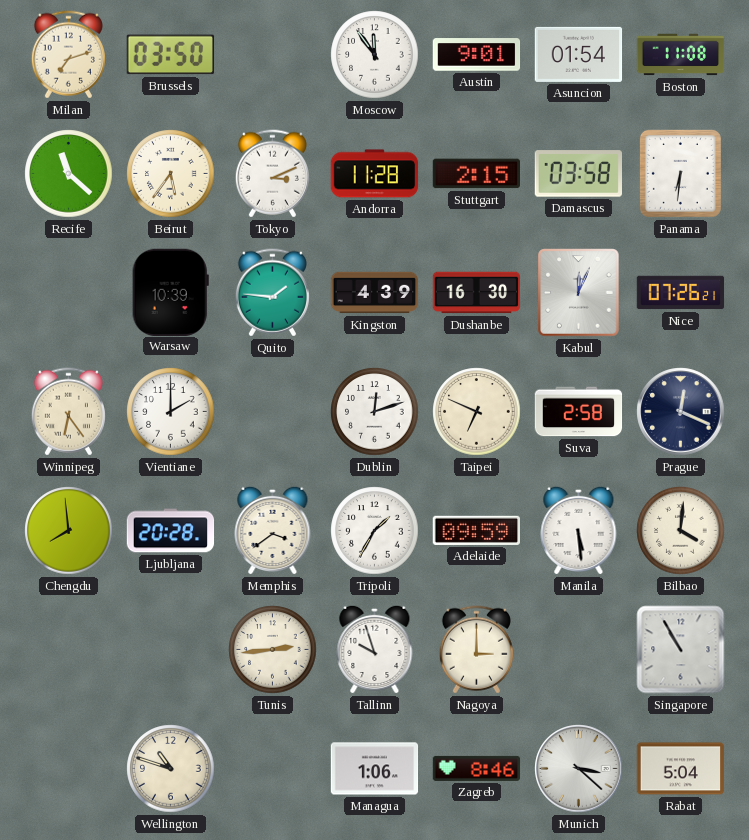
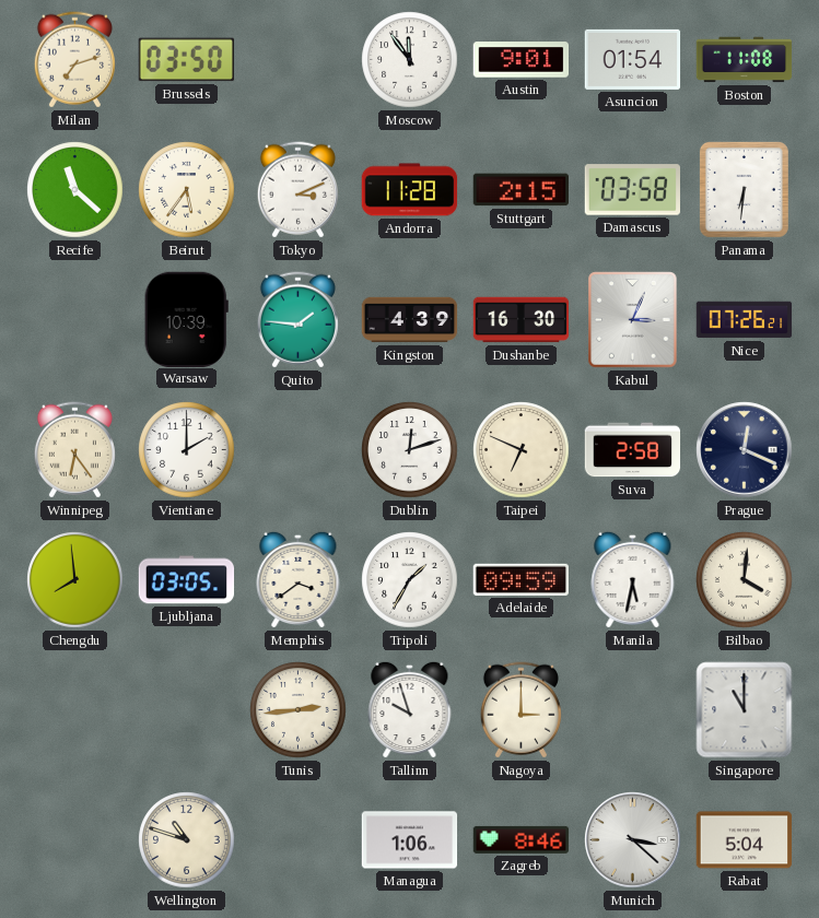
Kabul: 12:04 -> 3:04 (633, 320)
Ljubljana: 20:28 -> 03:05 (187, 580)
Manila: 5:29 -> 5:32 (633, 579)
Singapore: 10:55 -> 11:00 (745, 710)
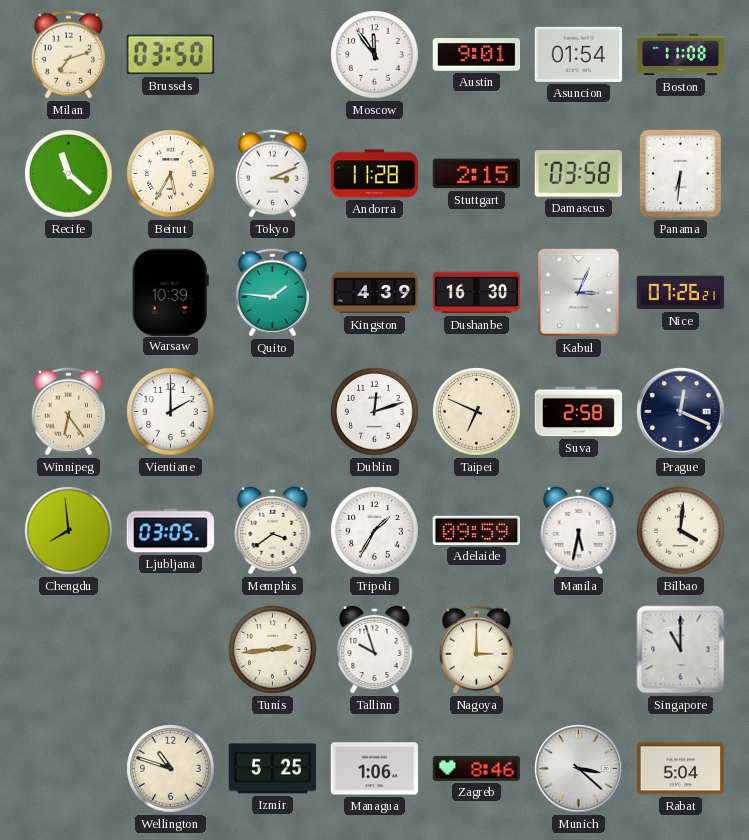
Beirut: 5:36 -> 5:35 (171, 174)
Izmir: none -> 5:25 (273, 769)
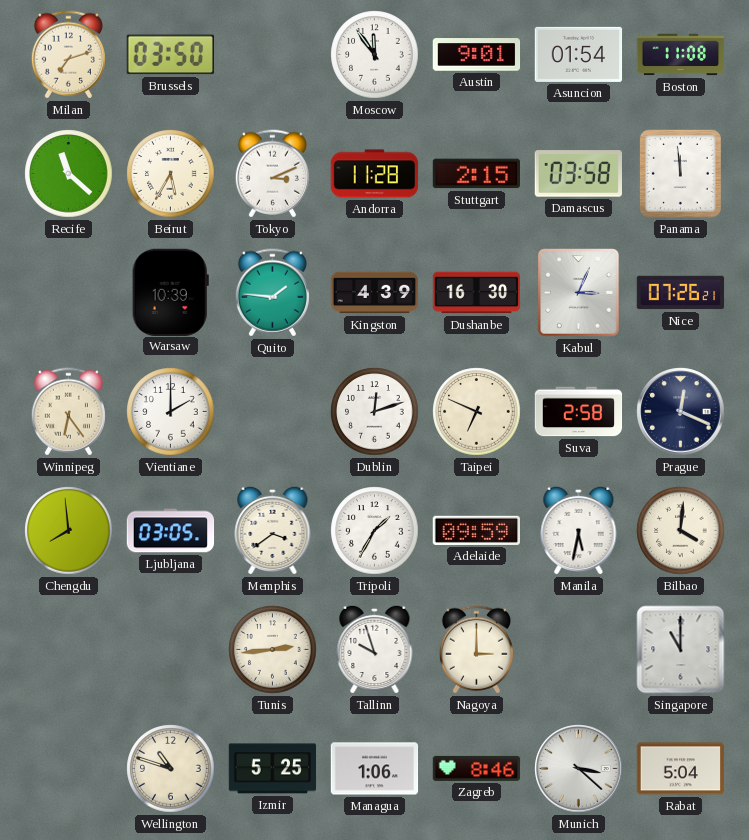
Panama: 6:31 -> 11:59 (680, 173)
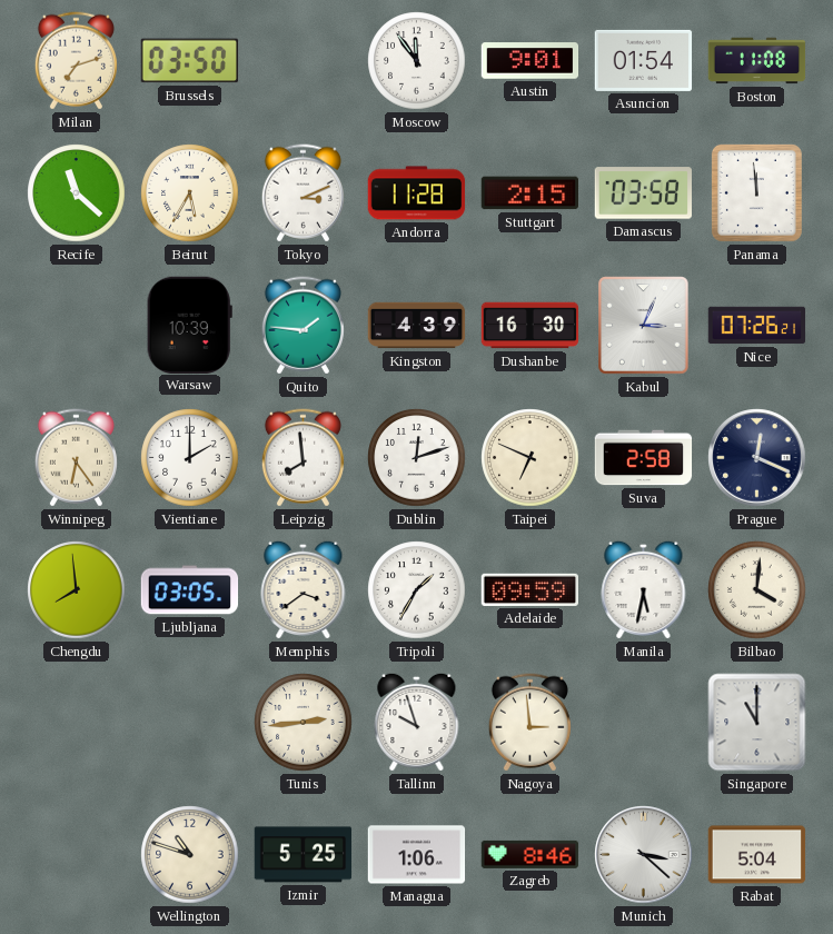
Leipzig: none -> 7:59 (303, 458)
Nagoya: 3:00 -> 2:59 (529, 723)
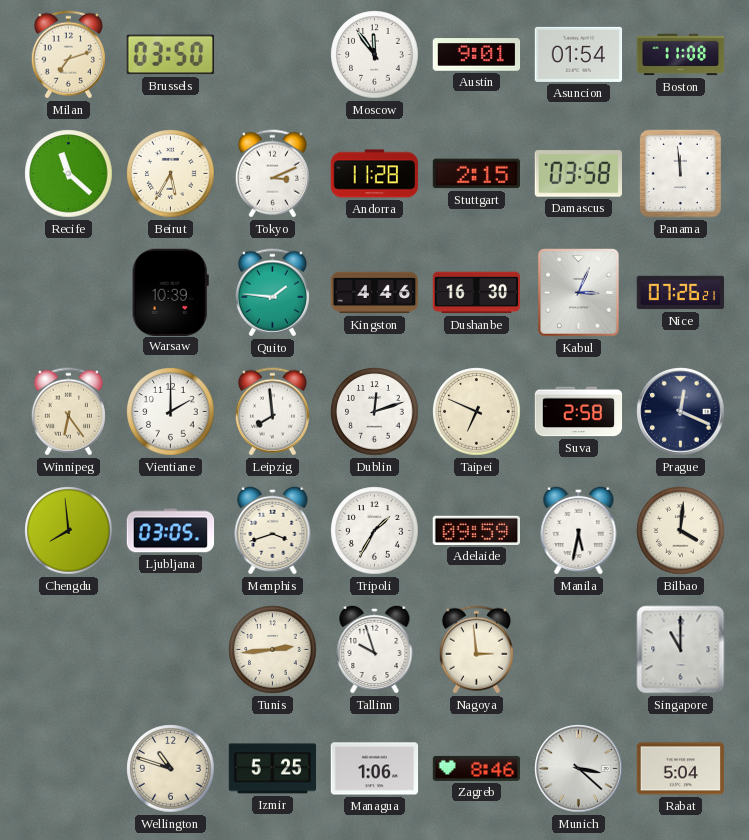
Kingston: 4:39 -> 4:46 (375, 293)
Memphis: 3:39 -> 3:42 (273, 530)
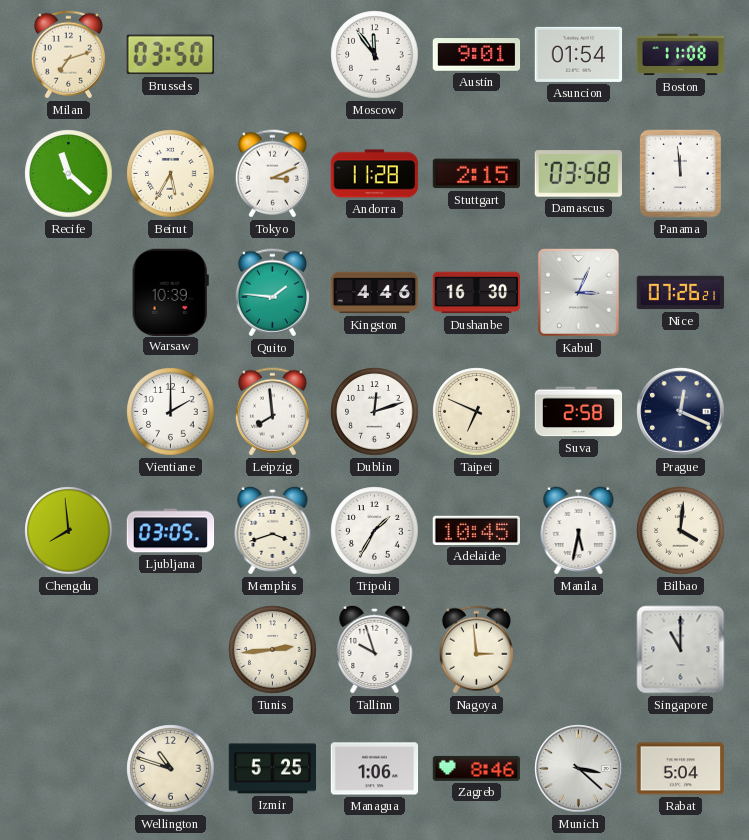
Winnipeg: 6:24 -> none (68, 412)
Adelaide: 09:59 -> 10:45 (476, 530)
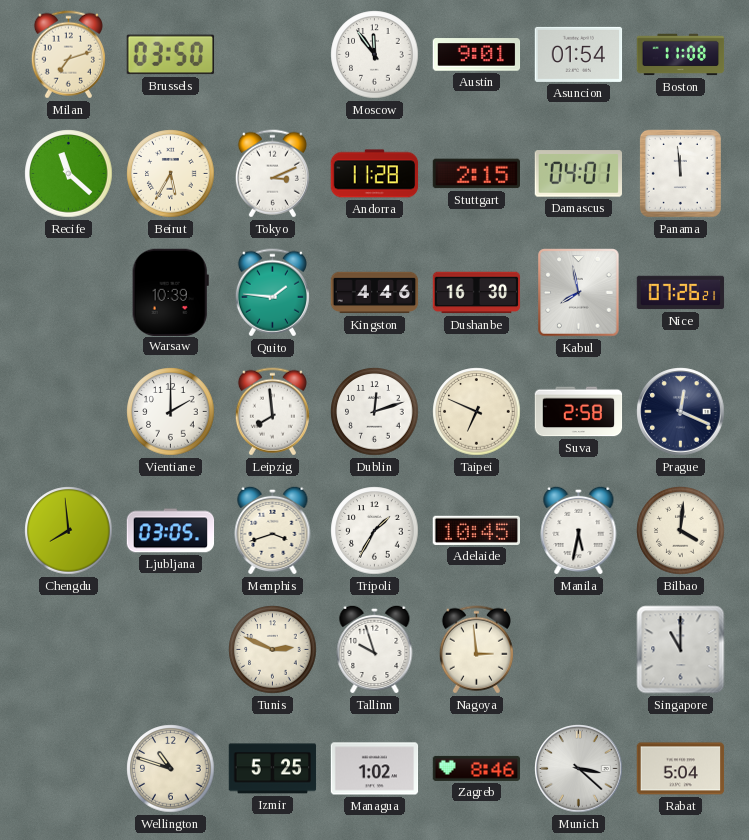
Damascus: 03:58 -> 04:01 (578, 174)
Kabul: 3:04 -> 7:58 (579, 293)
Tunis: 2:44 -> 2:49 (273, 650)
Managua: 1:06 -> 1:02 (375, 769)
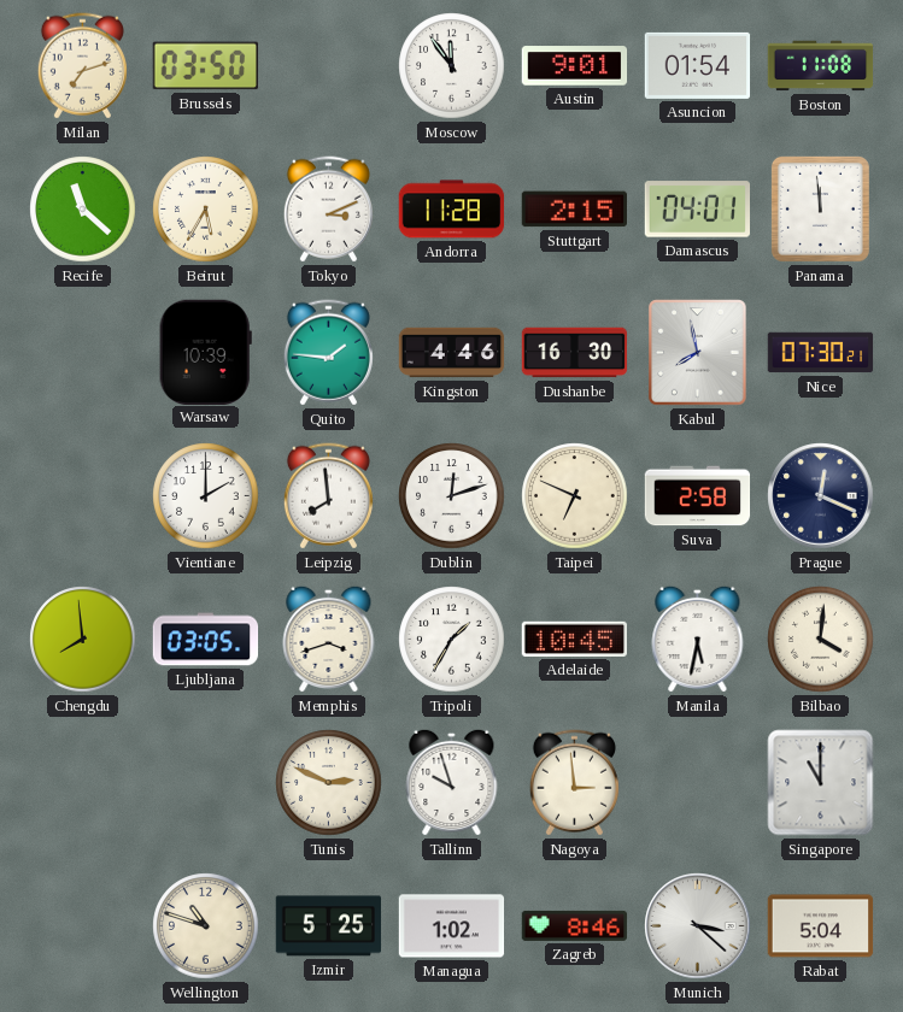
Nice: 07:26 -> 07:30 (821, 353)
